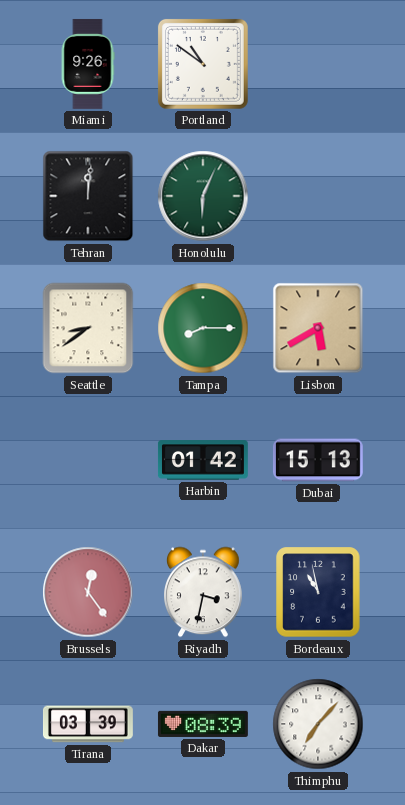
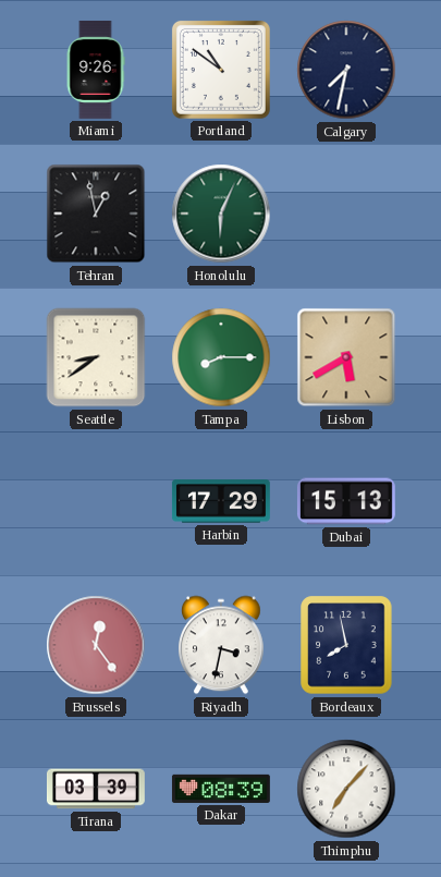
Calgary: none -> 7:32 (346, 70)
Tehran: 12:01 -> 12:58 (96, 214)
Harbin: 01:42 -> 17:29 (221, 501)
Bordeaux: 10:58 -> 7:58 (346, 645)
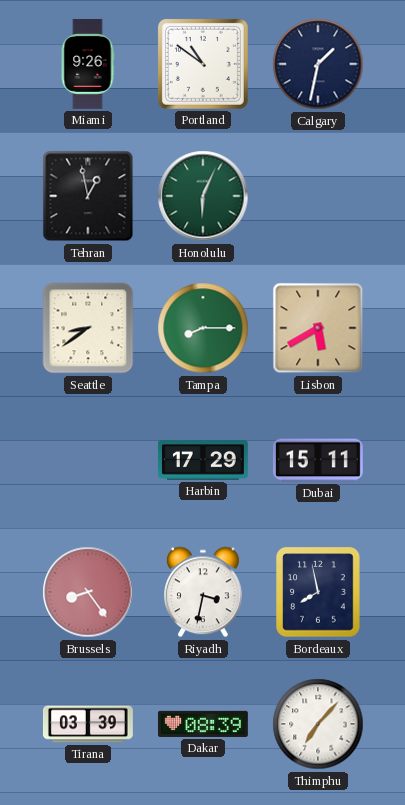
Calgary: 7:32 -> 1:32 (318, 64)
Dubai: 15:13 -> 15:11 (318, 460)
Brussels: 12:24 -> 8:24 (88, 592)
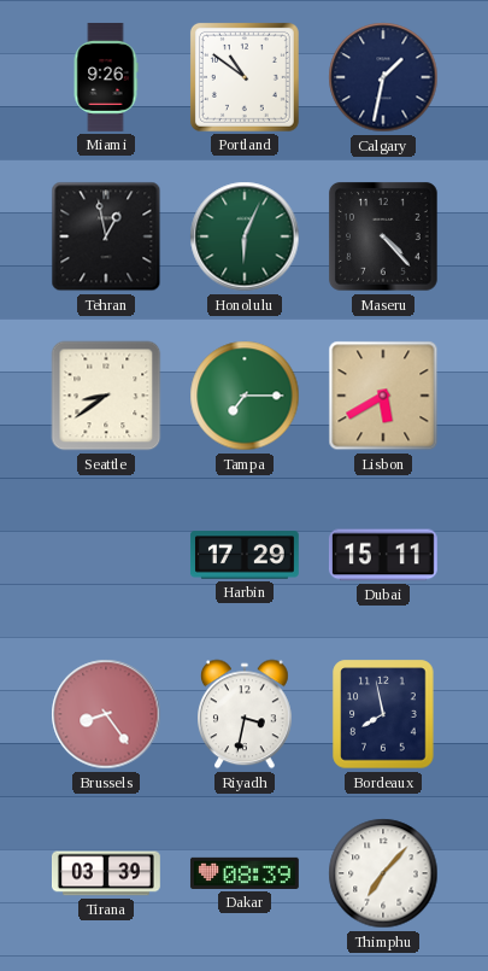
Maseru: none -> 4:23 (384, 238)
Tampa: 8:15 -> 7:15 (245, 396)
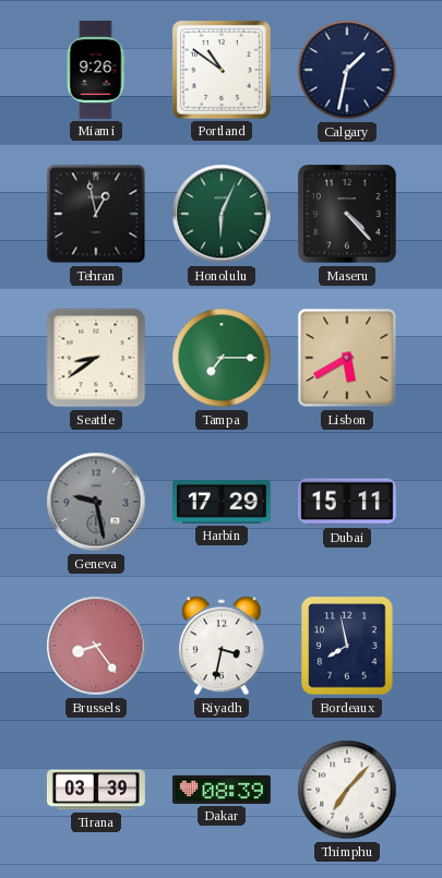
Geneva: none -> 9:28 (96, 502)
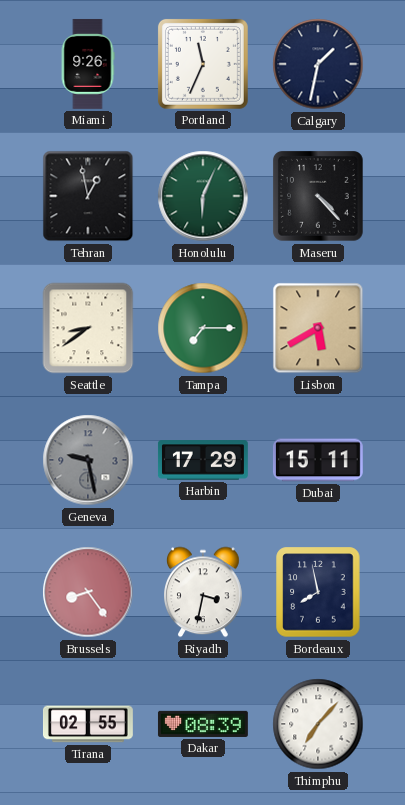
Portland: 10:51 -> 11:34 (203, 64)
Tirana: 03:39 -> 02:55 (88, 724)
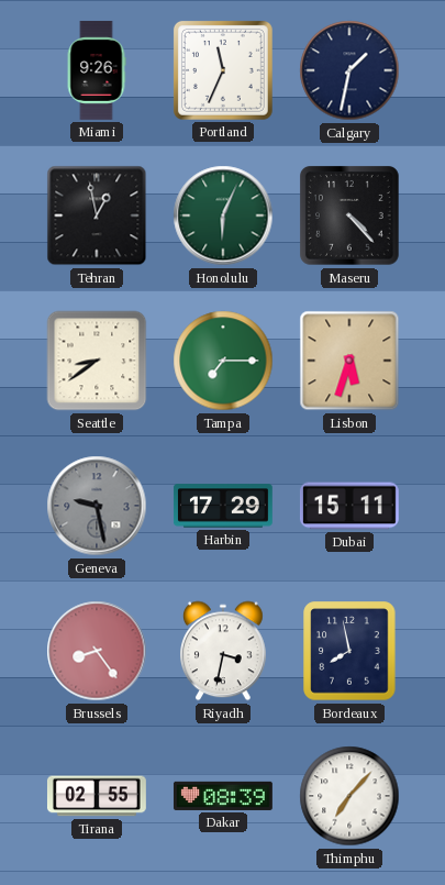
Lisbon: 5:40 -> 5:33 (349, 361)
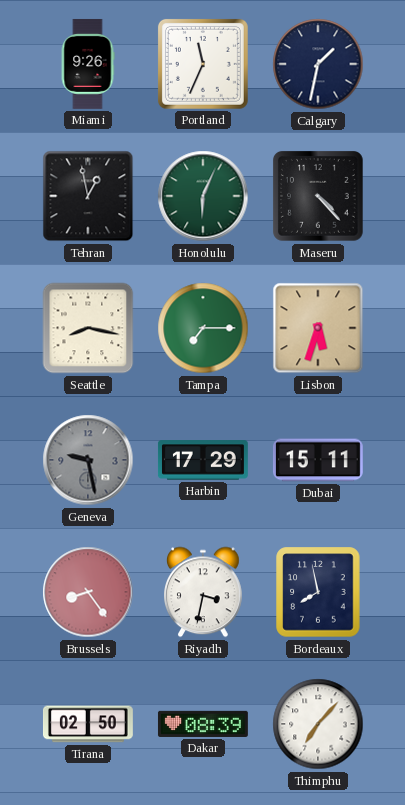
Seattle: 8:39 -> 8:17 (88, 328)
Tirana: 02:55 -> 02:50 (88, 724)
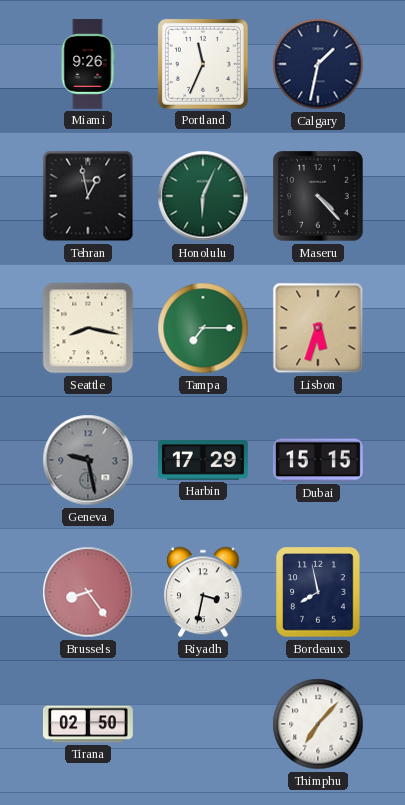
Dubai: 15:11 -> 15:15 (318, 460)
Dakar: 08:39 -> none (203, 724)
